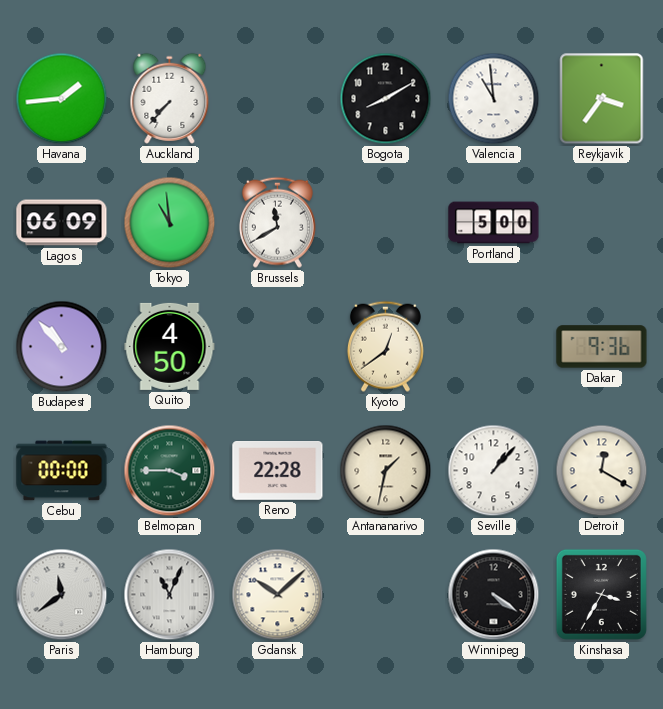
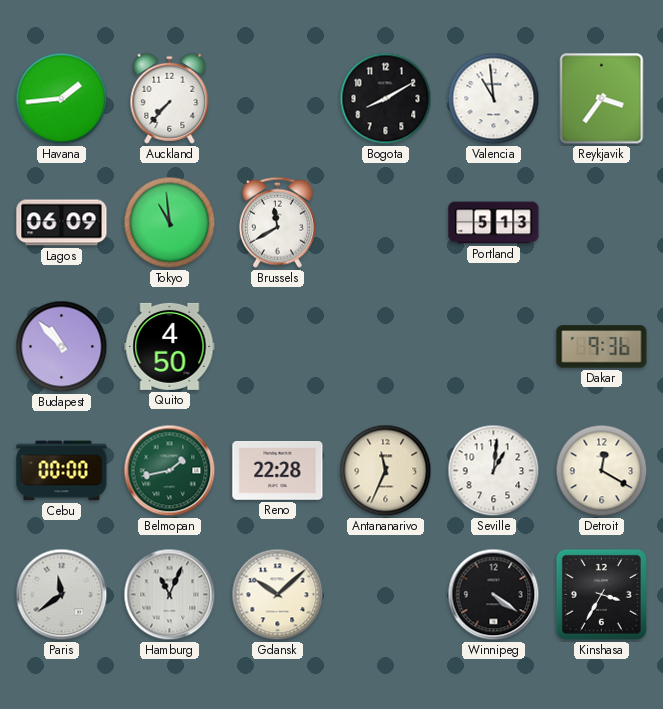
Portland: 5:00 -> 5:13 (494, 223)
Kyoto: 12:39 -> none (385, 346)
Belmopan: 3:45 -> 1:43 (170, 471)
Antananarivo: 1:32 -> 11:34 (386, 471)
Seville: 1:07 -> 1:01 (494, 471)
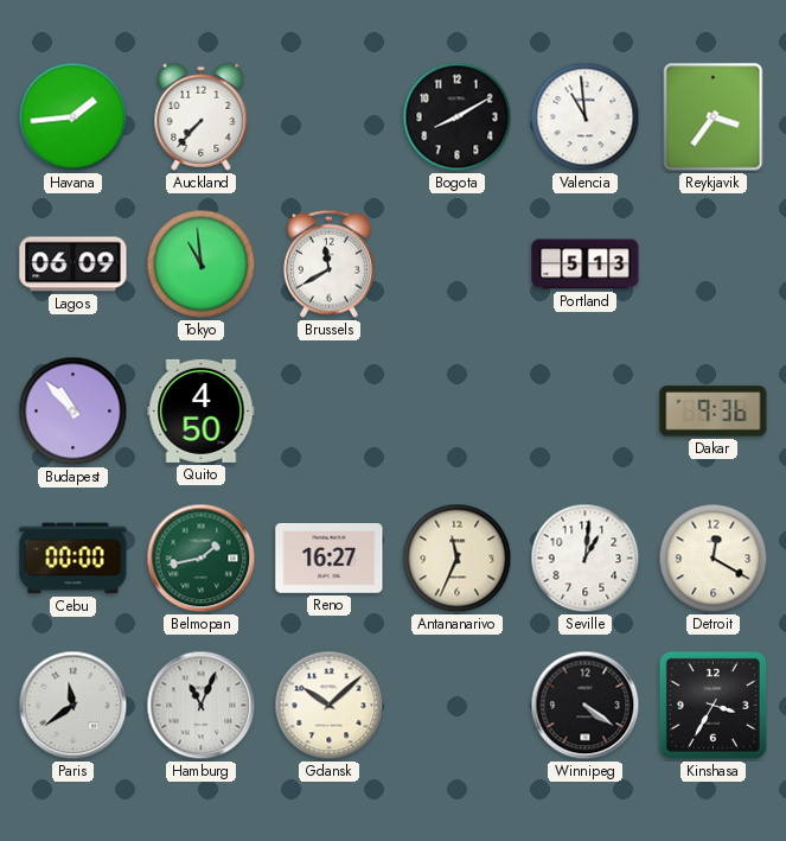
Reno: 22:28 -> 16:27 (330, 559)
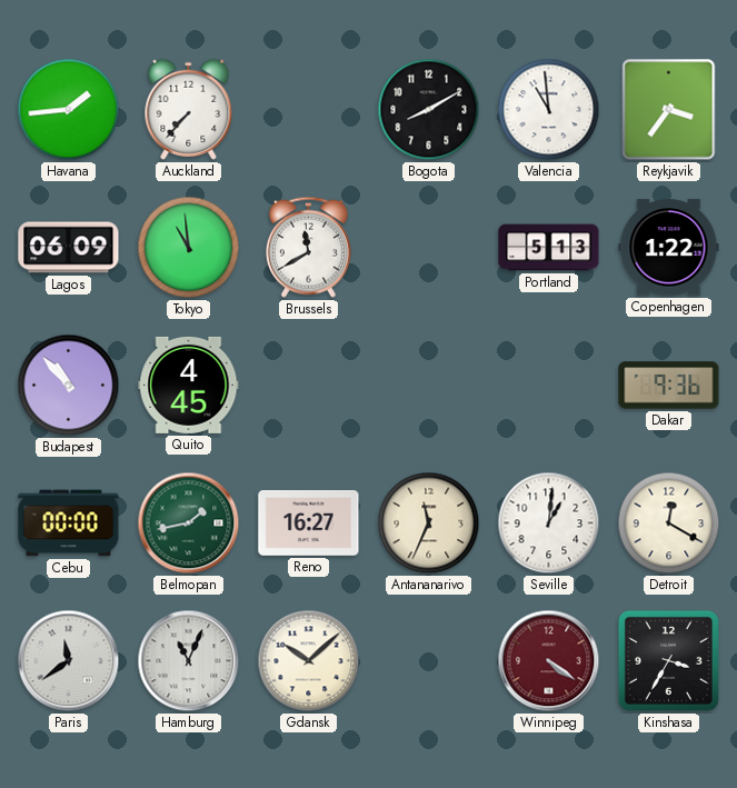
Copenhagen: none -> 1:22 (669, 248)
Quito: 4:50 -> 4:45 (189, 385)
Winnipeg dial: black -> burgundy (549, 661)
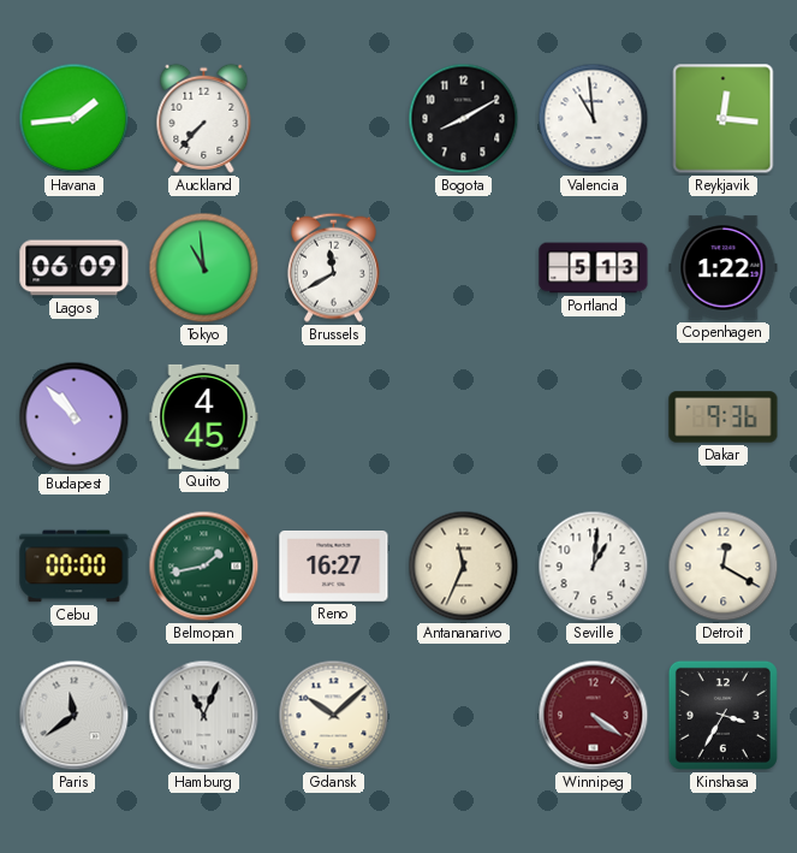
Reykjavik: 3:36 -> 12:16 (724, 119)
